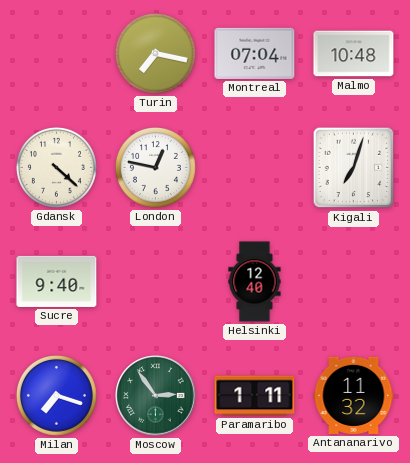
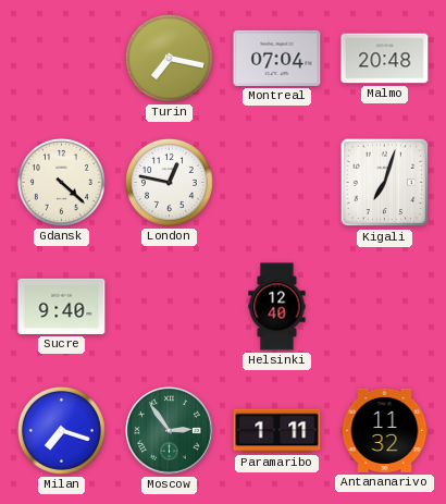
Malmo: 10:48 -> 20:48 (385, 59)
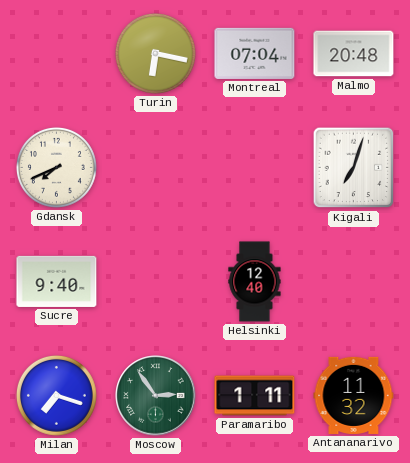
Turin: 7:17 -> 6:17 (155, 53)
Gdansk: 4:22 -> 7:41 (56, 167)
London: 12:47 -> none (169, 182)
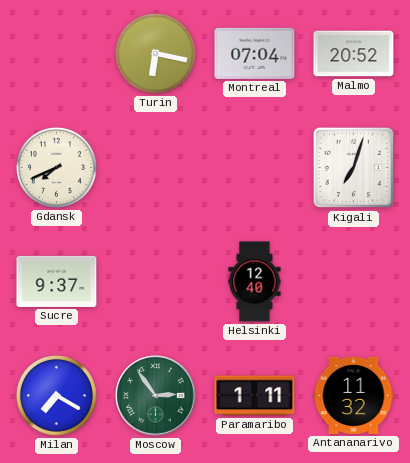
Malmo: 20:48 -> 20:52 (354, 54)
Sucre: 9:40 -> 9:37 (57, 281)
Milan: 7:18 -> 7:20 (56, 395)
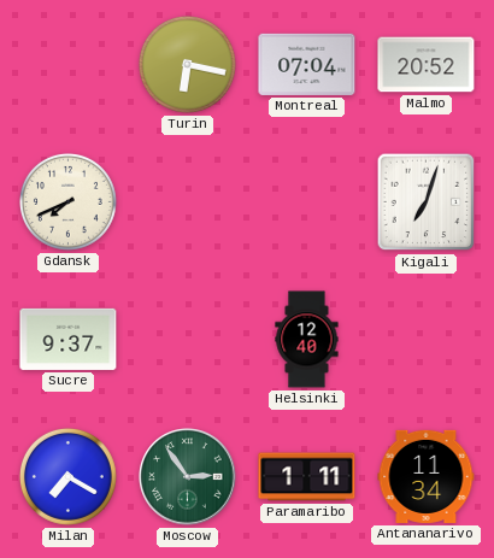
Antananarivo: 11:32 -> 11:34 (427, 476)
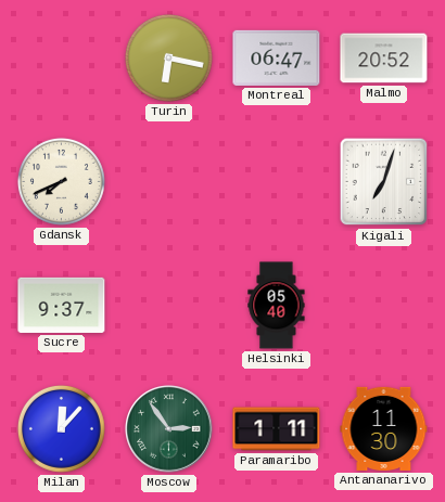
Montreal: 07:04 -> 06:47 (277, 57)
Helsinki: 12:40 -> 05:40 (277, 306)
Milan: 7:20 -> 12:07 (61, 428)
Antananarivo: 11:34 -> 11:30 (384, 428)
